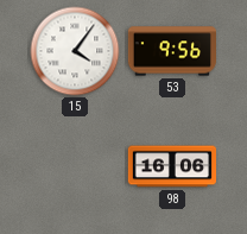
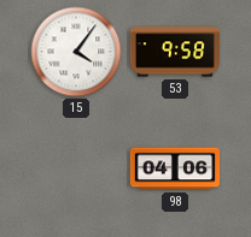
53: 9:56 -> 9:58 (174, 52)
98: 16:06 -> 04:06 (174, 168)
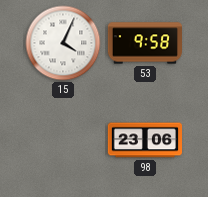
15: 4:06 -> 4:04 (63, 43)
98: 04:06 -> 23:06 (144, 140)
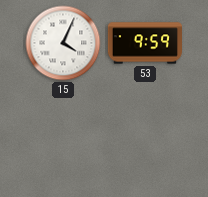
53: 9:58 -> 9:59 (144, 43)
98: 23:06 -> none (144, 140)
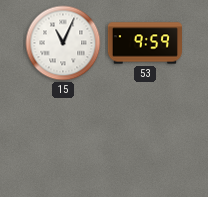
15: 4:04 -> 11:04 (63, 43)
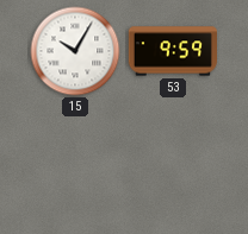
15: 11:04 -> 10:05 (75, 51)
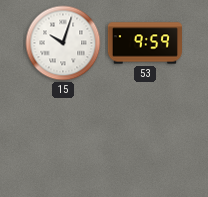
15: 10:05 -> 10:03 (63, 43)
